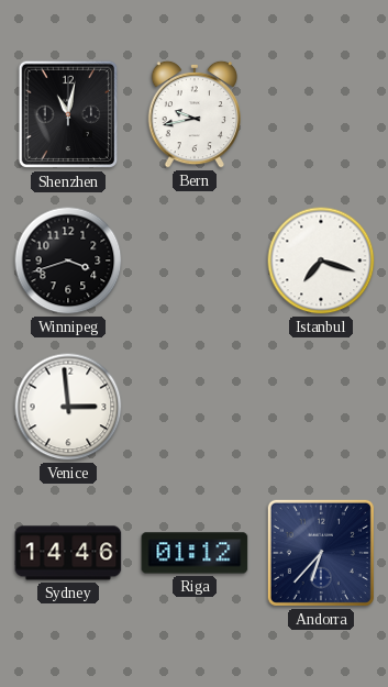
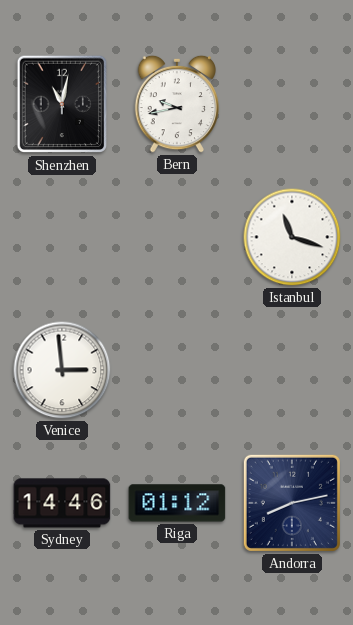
Winnipeg: 3:42 -> none (68, 261)
Istanbul: 7:18 -> 11:18 (292, 237)
Andorra: 6:37 -> 8:13 (292, 503)
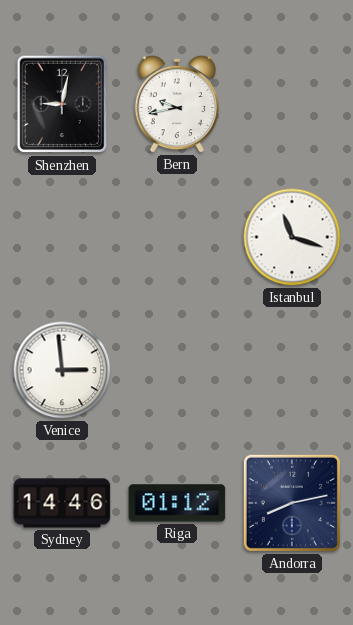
Shenzhen: 11:02 -> 9:02 (61, 104)
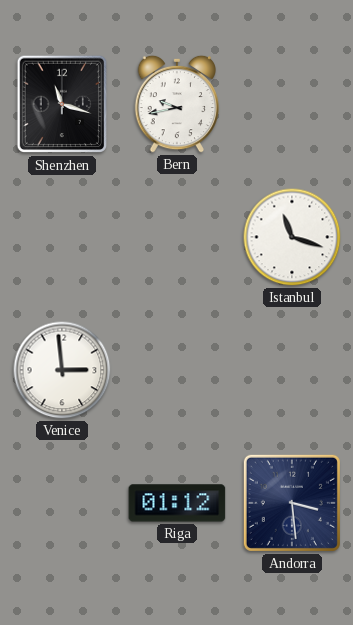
Shenzhen: 9:02 -> 11:18 (61, 104)
Sydney: 14:46 -> none (62, 503)
Andorra: 8:13 -> 3:29 (292, 503)
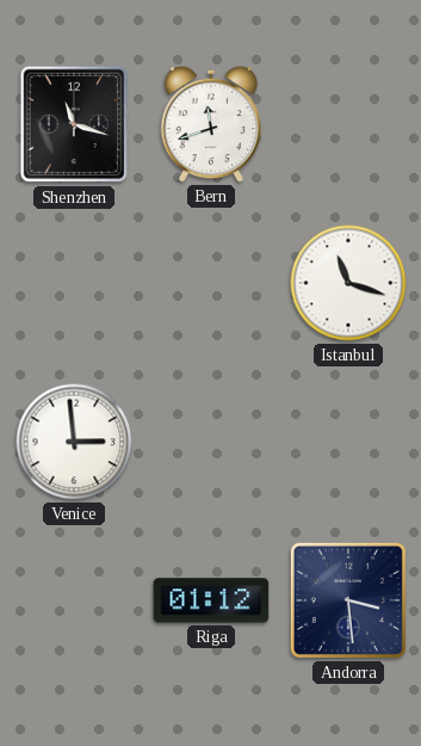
Bern: 9:43 -> 11:42 (210, 124)
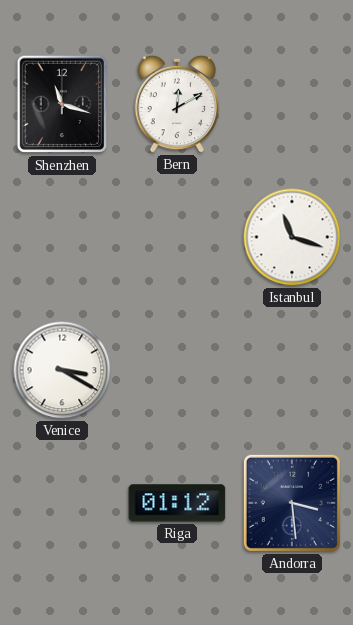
Bern: 11:42 -> 12:10 (176, 104)
Venice: 2:59 -> 3:20 (62, 370)
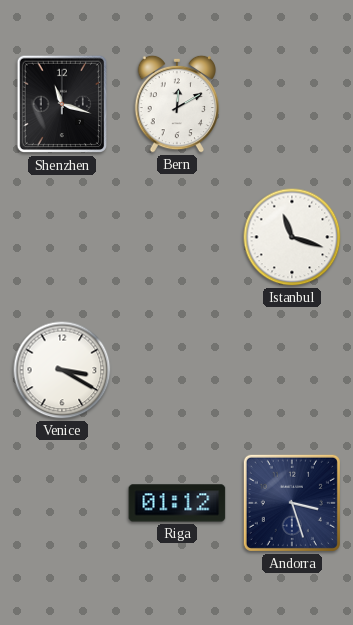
Andorra: 3:29 -> 3:27 (292, 503)
